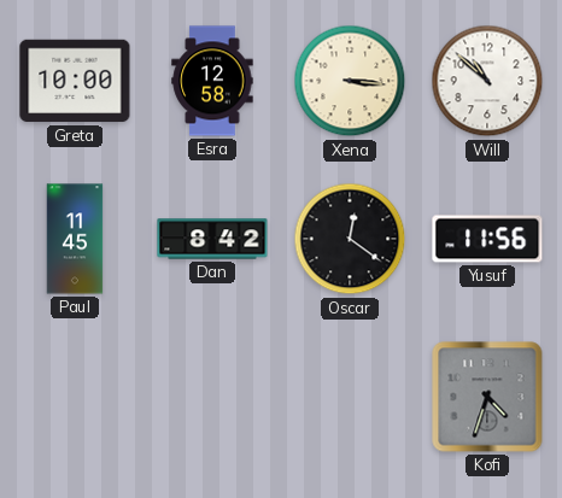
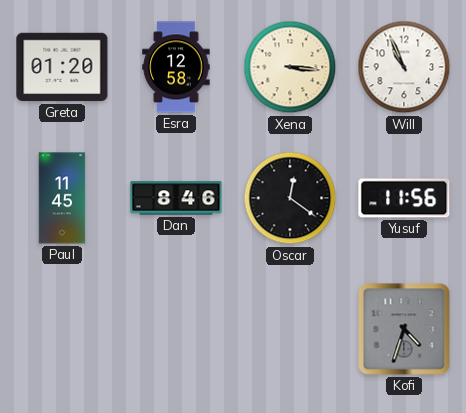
Greta: 10:00 -> 01:20 (62, 67)
Will: 10:52 -> 10:56 (404, 67)
Dan: 8:42 -> 8:46 (176, 198)
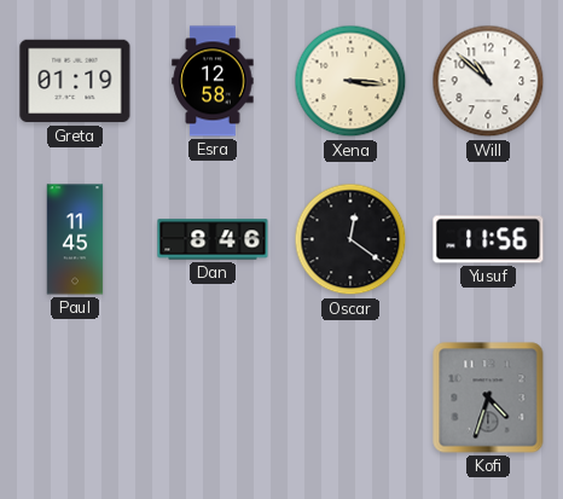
Greta: 01:20 -> 01:19 (75, 81)
Will: 10:56 -> 10:52 (488, 81)
